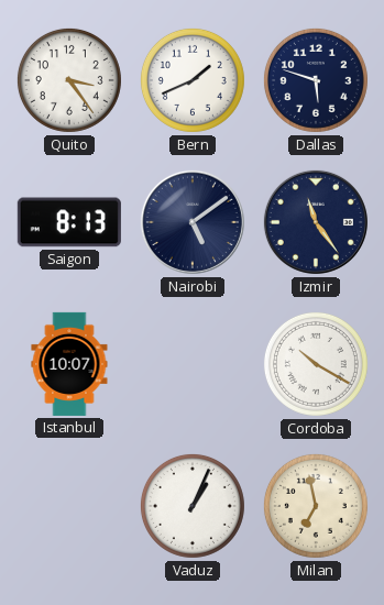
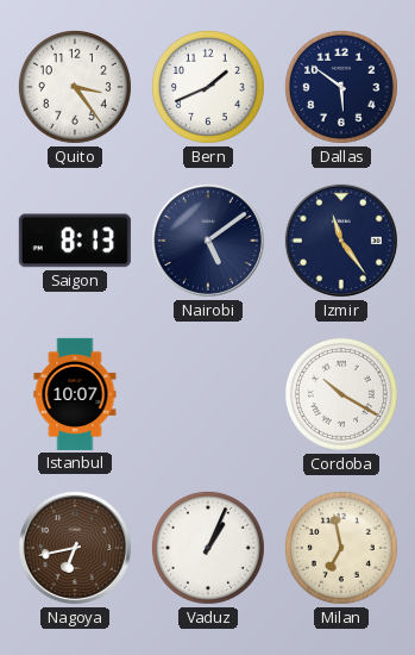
Dallas: 5:48 -> 5:51 (341, 87)
Nagoya: none -> 6:43 (75, 548)
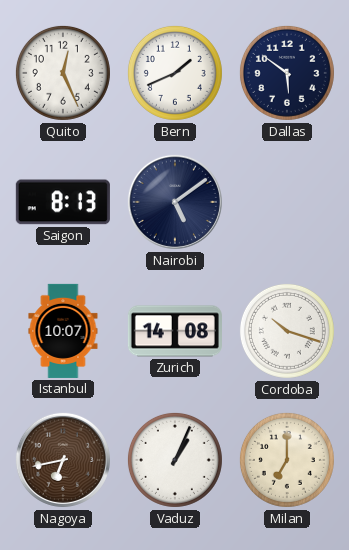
Quito: 3:24 -> 12:26 (63, 73)
Izmir: 11:24 -> none (341, 241)
Zurich: none -> 14:08 (175, 331)
Cordoba: 10:20 -> 10:18 (287, 331)
Milan: 6:58 -> 7:00 (287, 460)
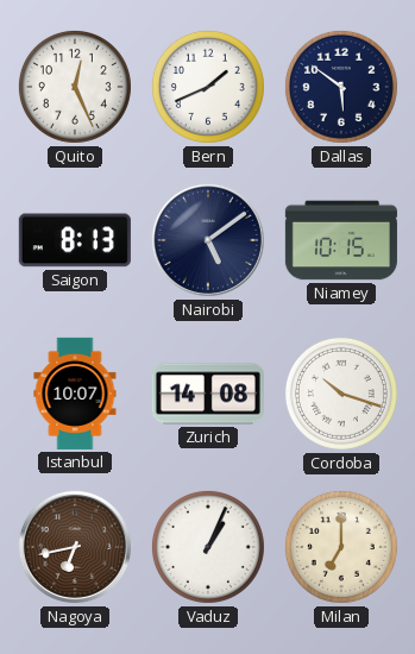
Niamey: none -> 10:15 (341, 240)
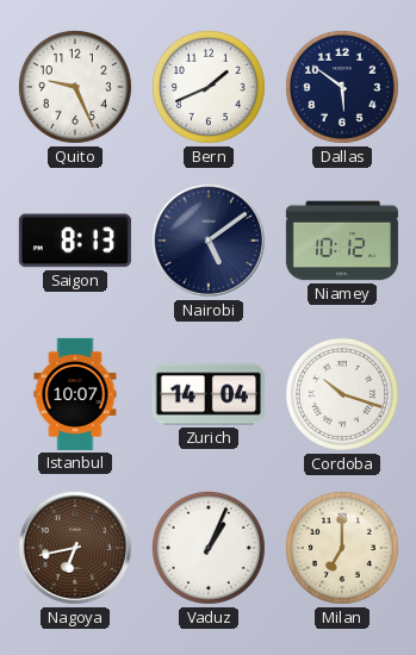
Quito: 12:26 -> 9:26 (75, 87)
Niamey: 10:15 -> 10:12 (342, 241)
Zurich: 14:08 -> 14:04 (209, 394)
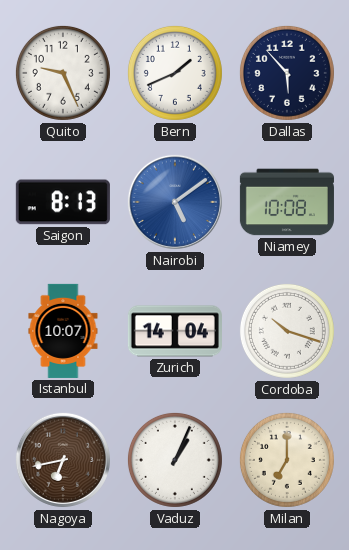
Dallas: 5:51 -> 5:53 (287, 73)
Nairobi dial: navy -> blue (175, 202)
Niamey: 10:12 -> 10:08 (287, 202)
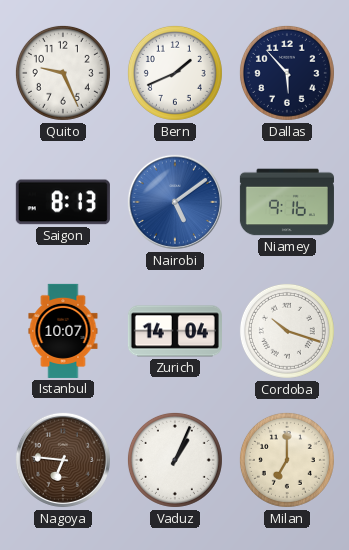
Niamey: 10:08 -> 9:16 (287, 202)
Nagoya: 6:43 -> 6:46 (63, 460)
